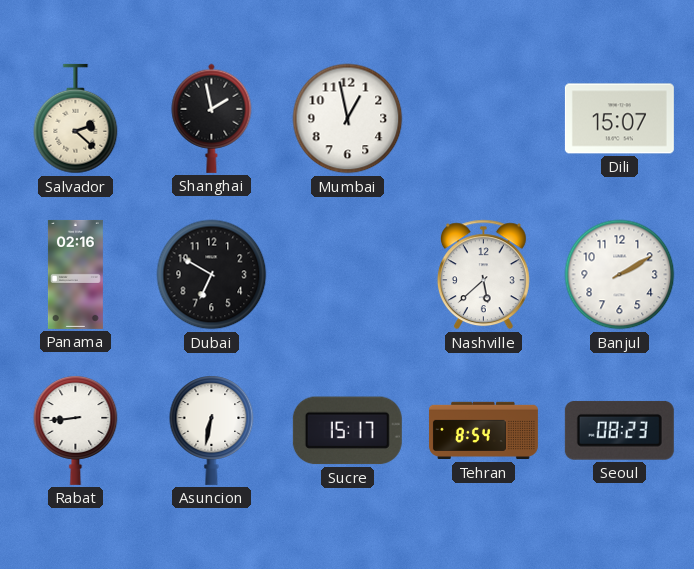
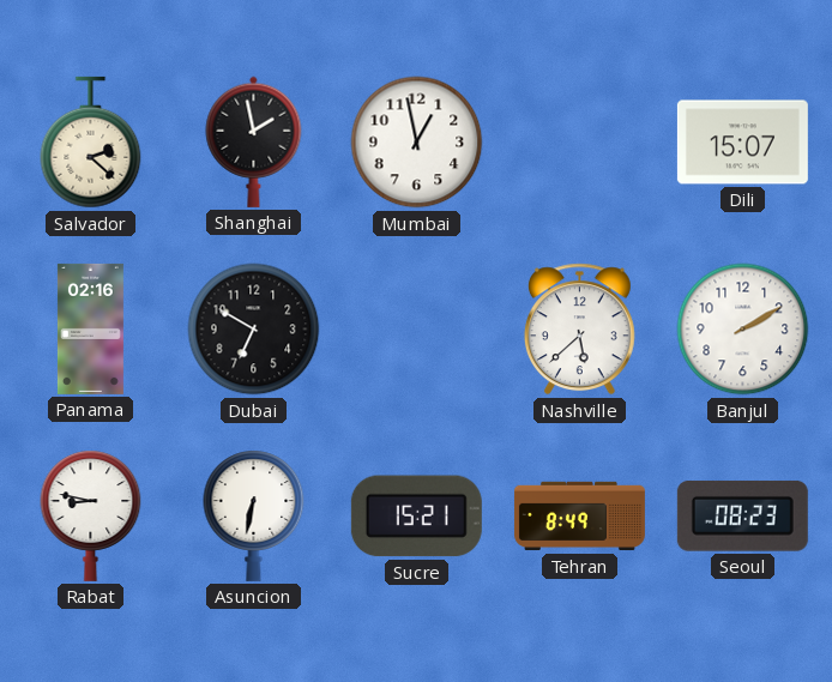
Rabat: 8:44 -> 8:47 (91, 515)
Sucre: 15:17 -> 15:21 (416, 517)
Tehran: 8:54 -> 8:49 (579, 517)
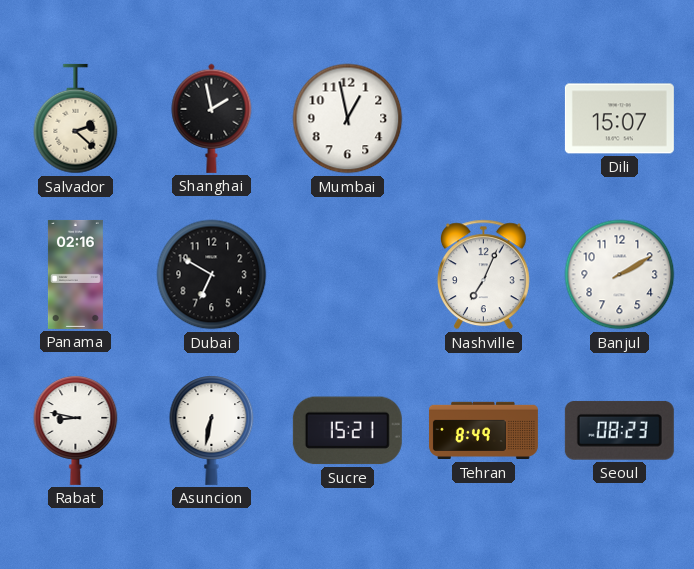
Nashville: 5:38 -> 7:04 (483, 275)
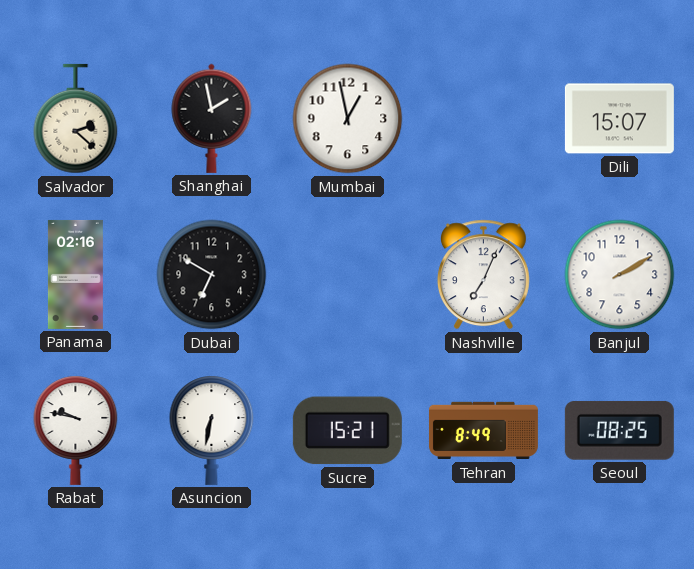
Rabat: 8:47 -> 9:47 (76, 430)
Seoul: 08:23 -> 08:25 (619, 430)
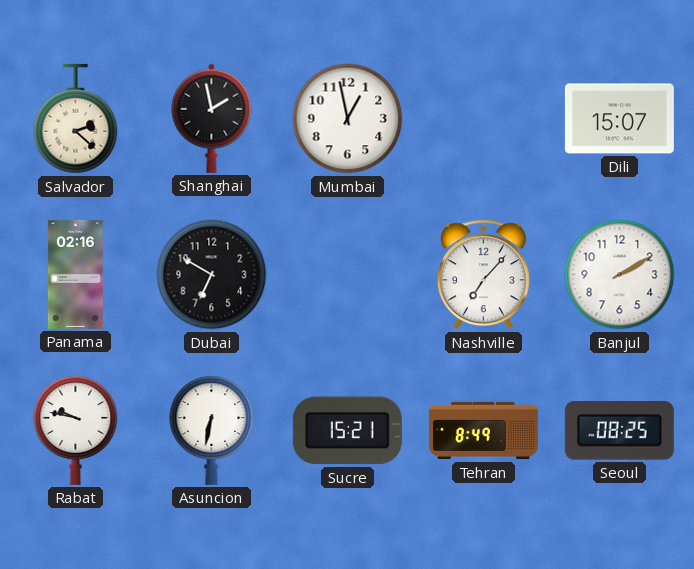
Nashville: 7:04 -> 7:07 (483, 275)
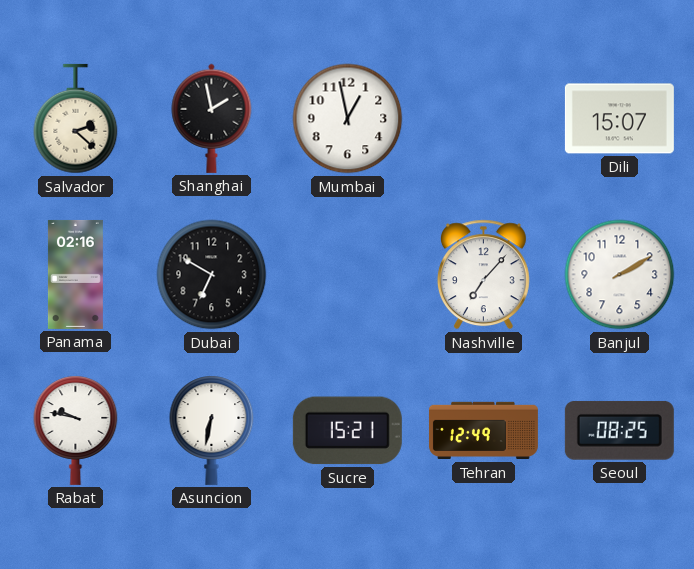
Tehran: 8:49 -> 12:49 (483, 431)
